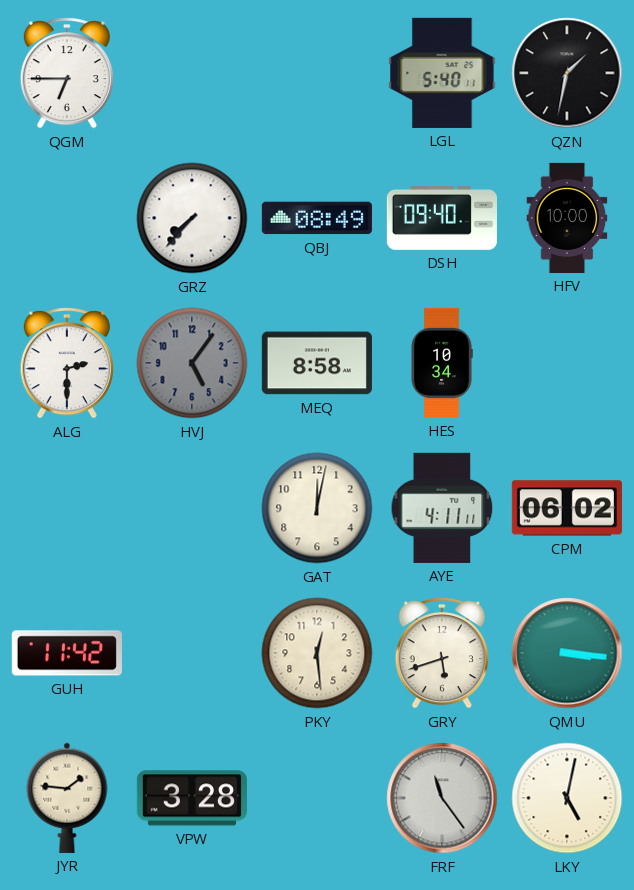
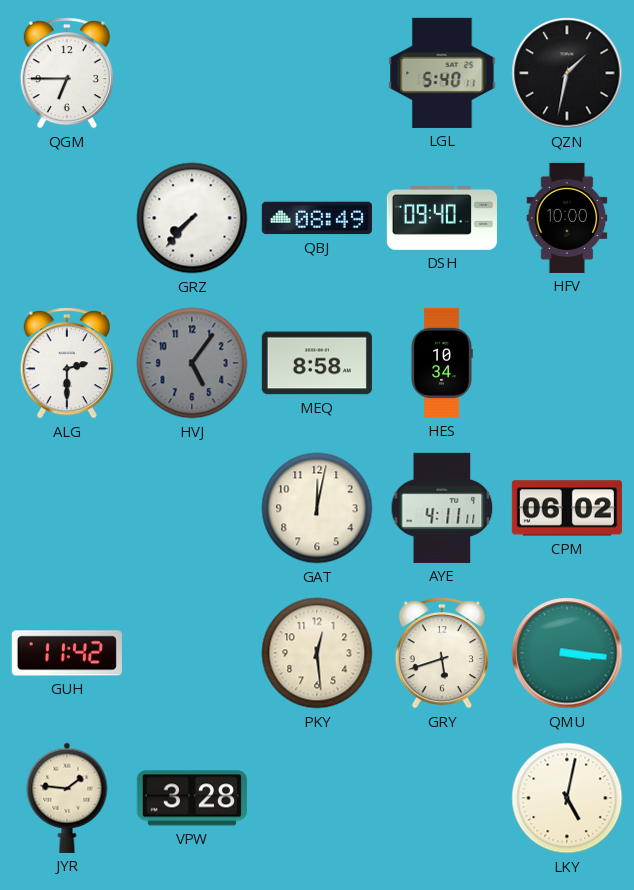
FRF: 11:24 -> none (442, 798)
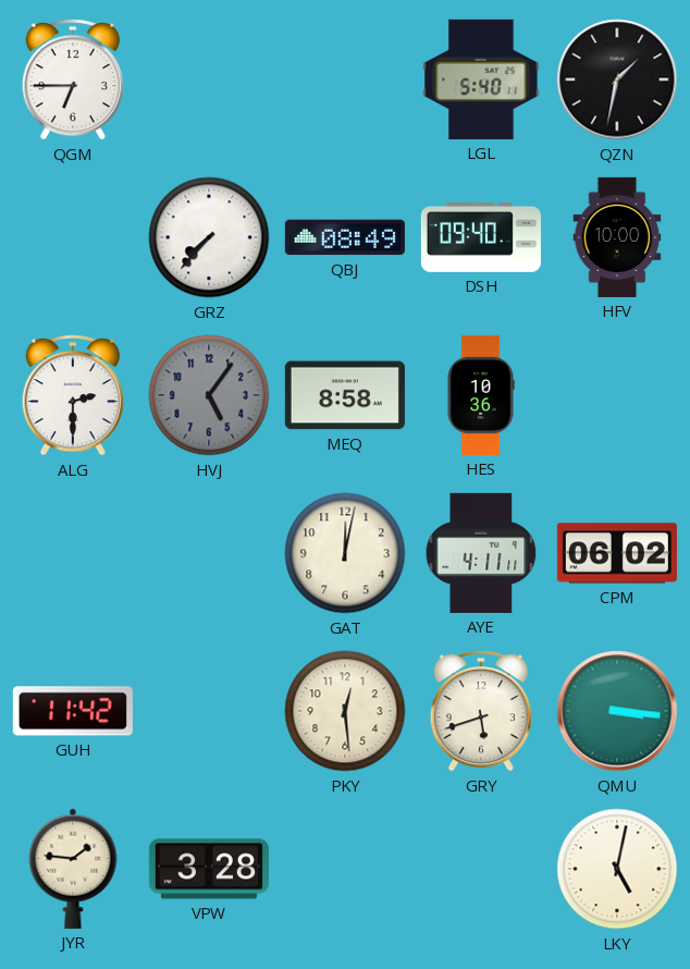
HES: 10:34 -> 10:36 (481, 395)
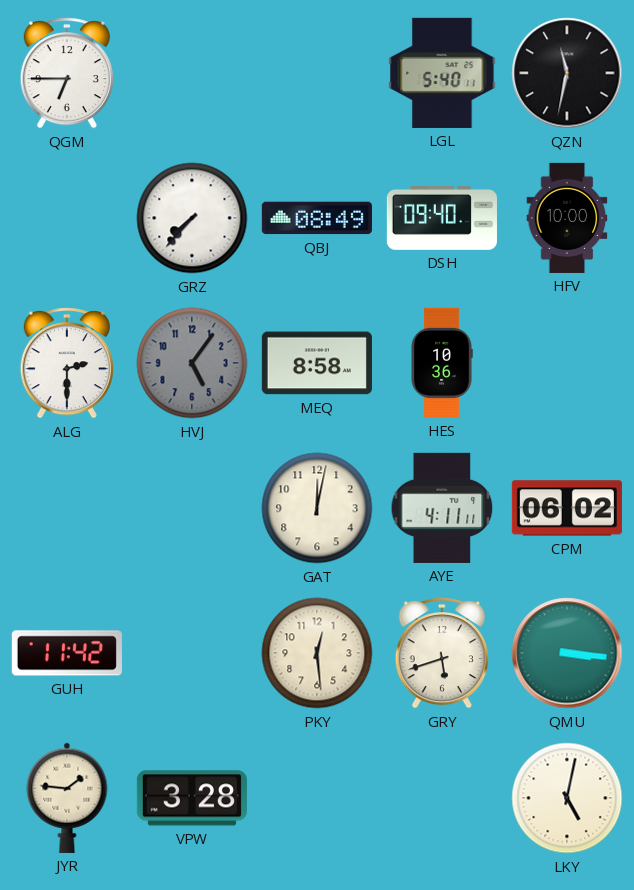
QZN: 1:32 -> 11:32 (567, 73)
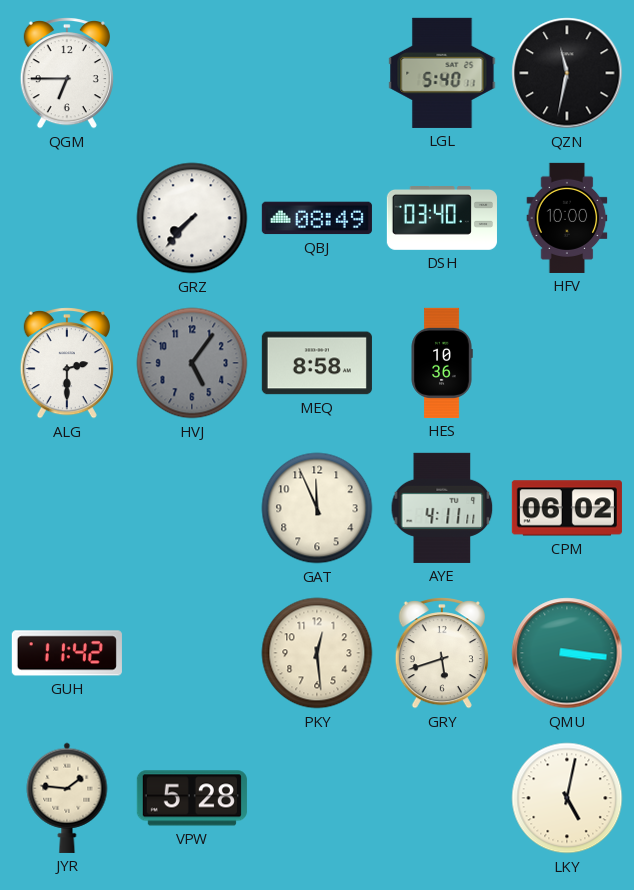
DSH: 09:40 -> 03:40 (442, 219)
GAT: 12:02 -> 11:56 (317, 508)
VPW: 3:28 -> 5:28 (192, 798)
